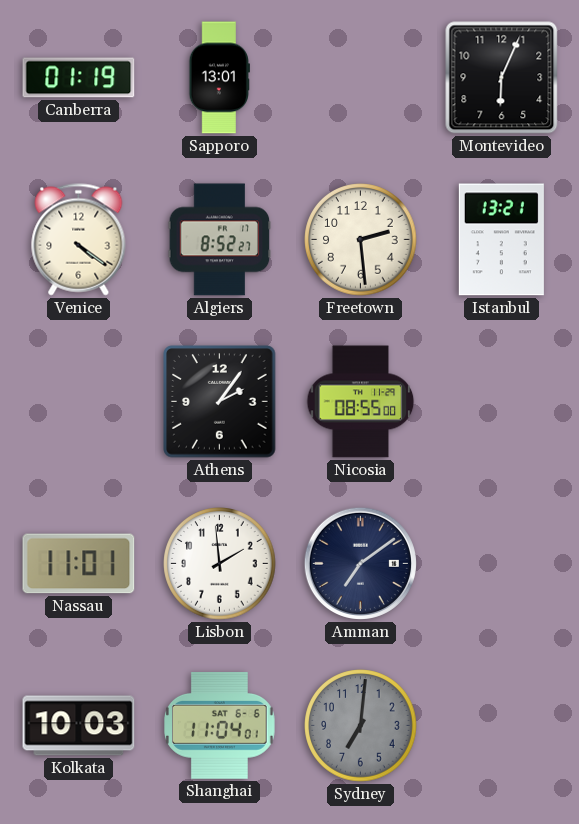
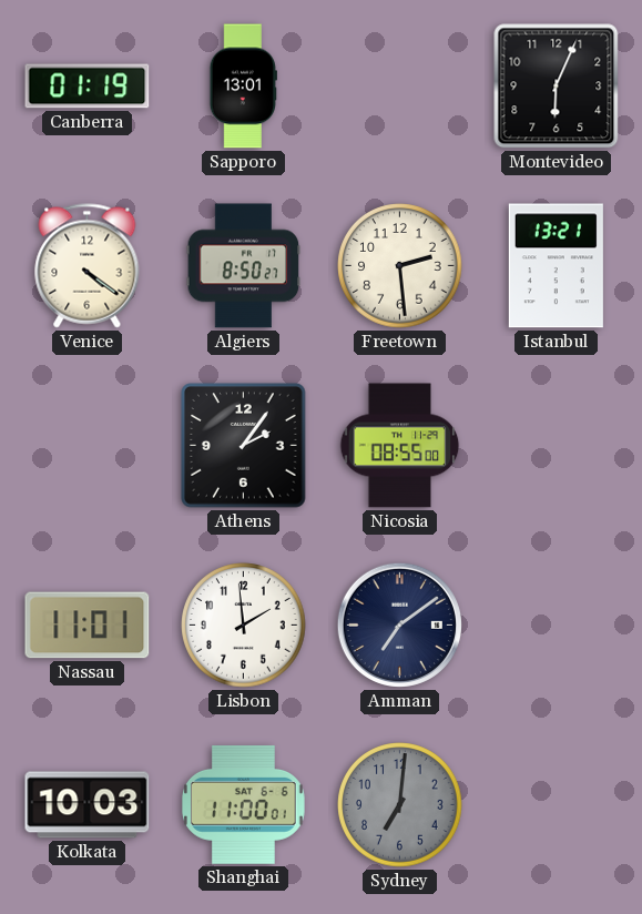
Algiers: 8:52 -> 8:50 (244, 266)
Shanghai: 11:04 -> 11:00 (244, 804)
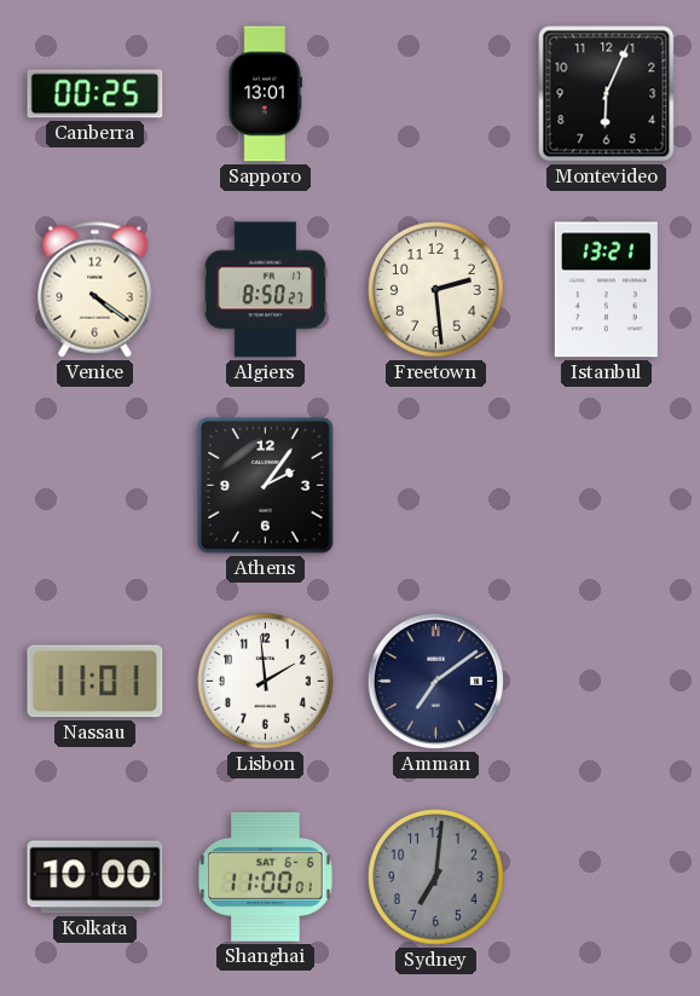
Canberra: 01:19 -> 00:25 (96, 94)
Nicosia: 08:55 -> none (400, 446)
Kolkata: 10:03 -> 10:00 (96, 878)
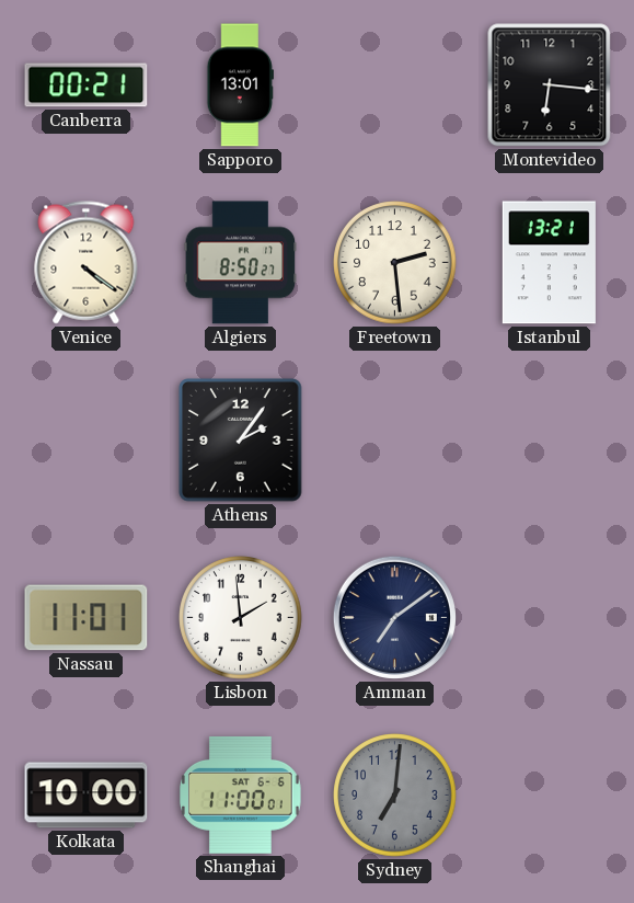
Canberra: 00:25 -> 00:21 (87, 85)
Montevideo: 6:04 -> 6:16 (550, 85)
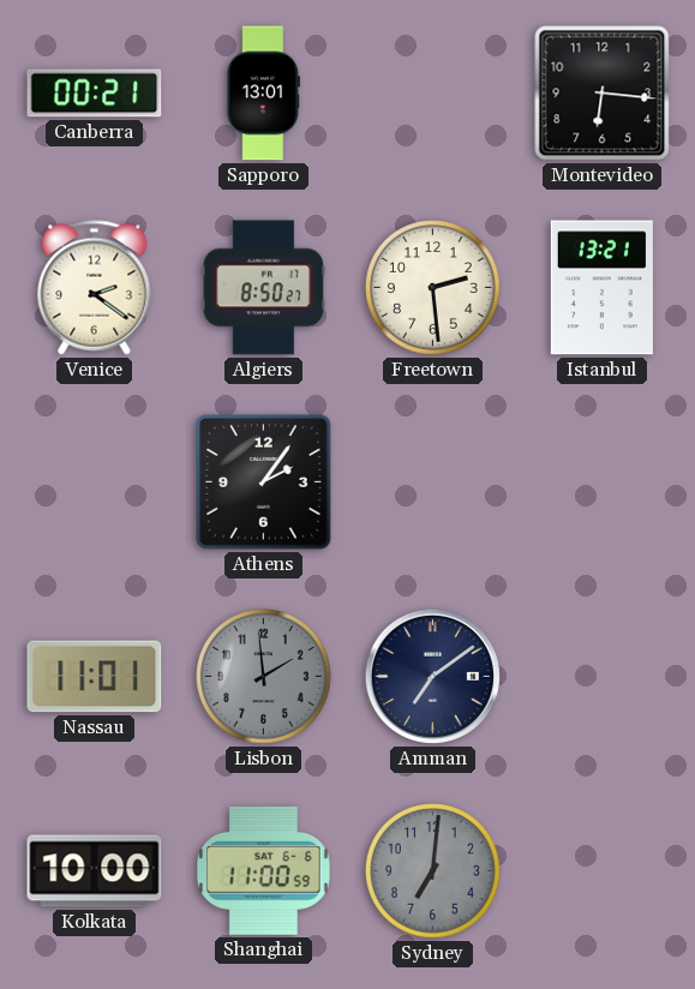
Venice: 4:21 -> 2:21 (95, 288)
Lisbon dial: white -> grey (264, 677)
Shanghai: 11:00:01 -> 11:00:59 (264, 870)
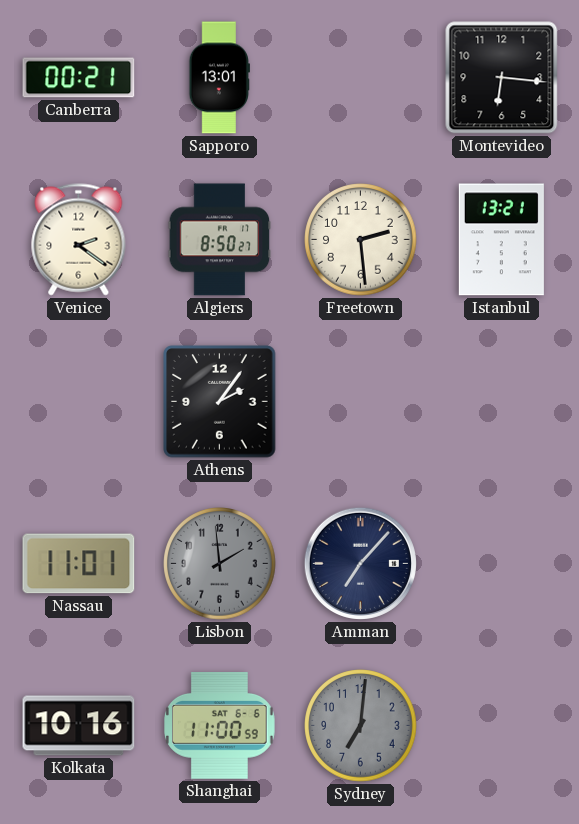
Amman: 7:09 -> 7:07 (360, 563)
Kolkata: 10:00 -> 10:16 (79, 726)
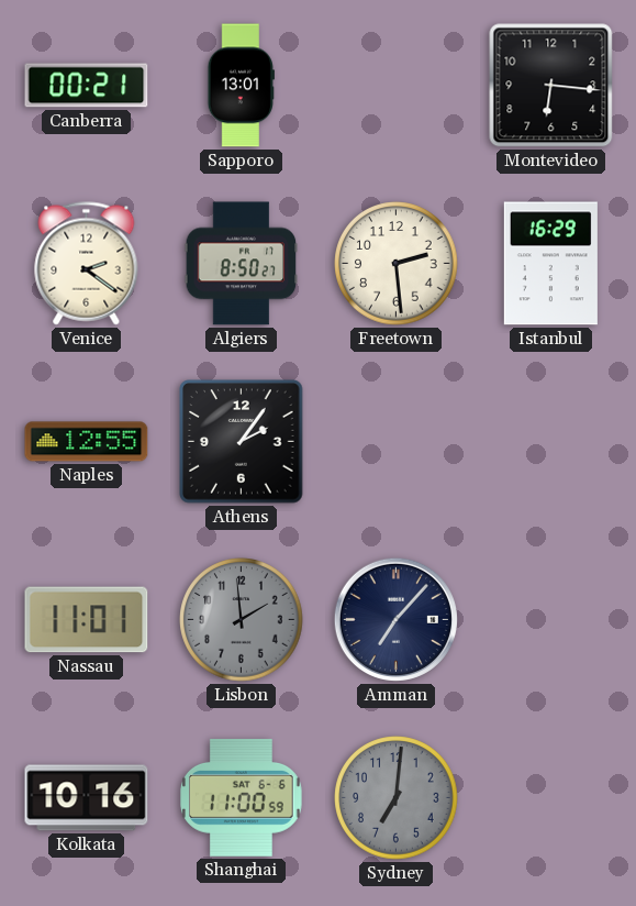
Istanbul: 13:21 -> 16:29 (550, 264)
Naples: none -> 12:55 (87, 442)
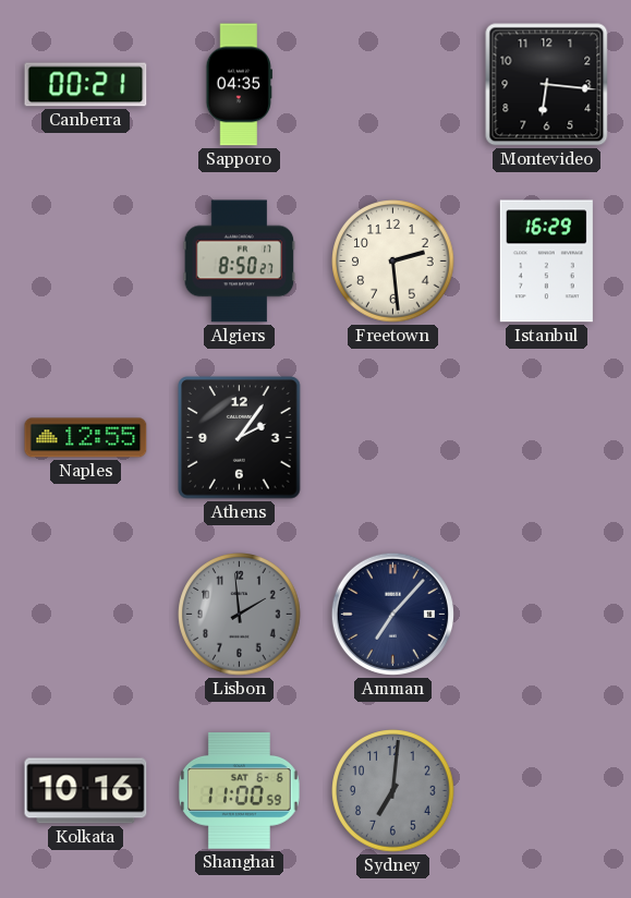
Sapporo: 13:01 -> 04:35 (239, 85)
Venice: 2:21 -> none (87, 264)
Nassau: 11:01 -> none (87, 620)
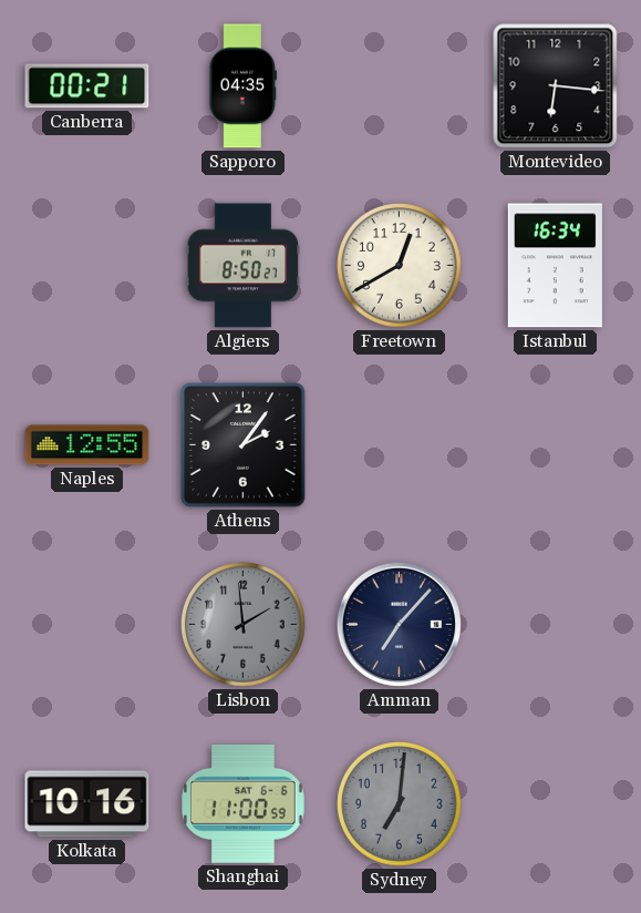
Freetown: 2:29 -> 12:40 (400, 266)
Istanbul: 16:29 -> 16:34 (555, 266)
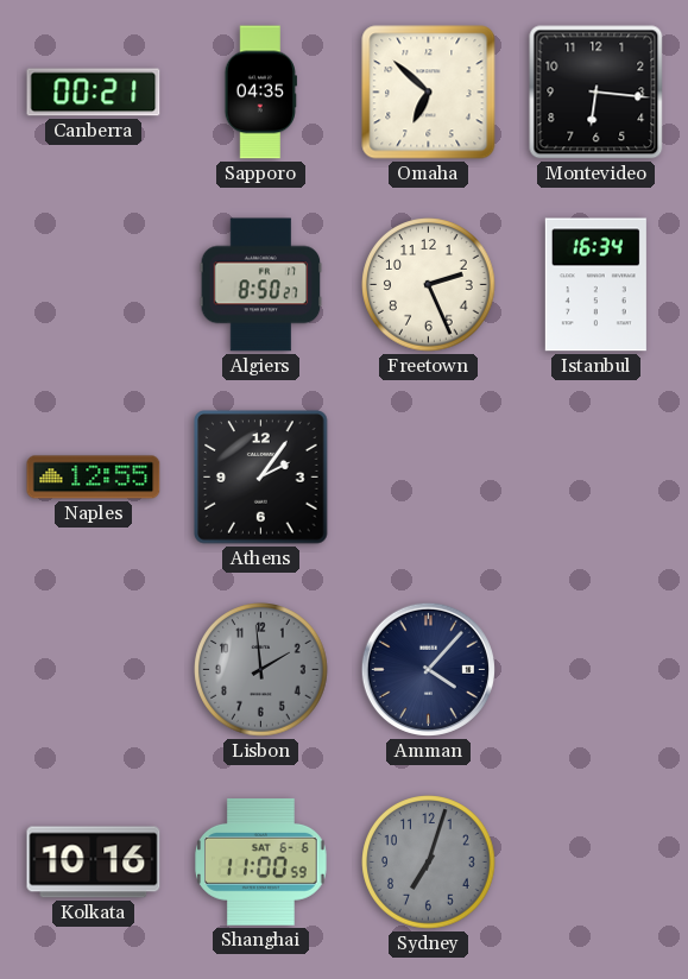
Omaha: none -> 6:52 (429, 93)
Freetown: 12:40 -> 2:26 (429, 285)
Amman: 7:07 -> 4:07 (428, 669)
Sydney: 7:01 -> 7:03 (429, 863)
